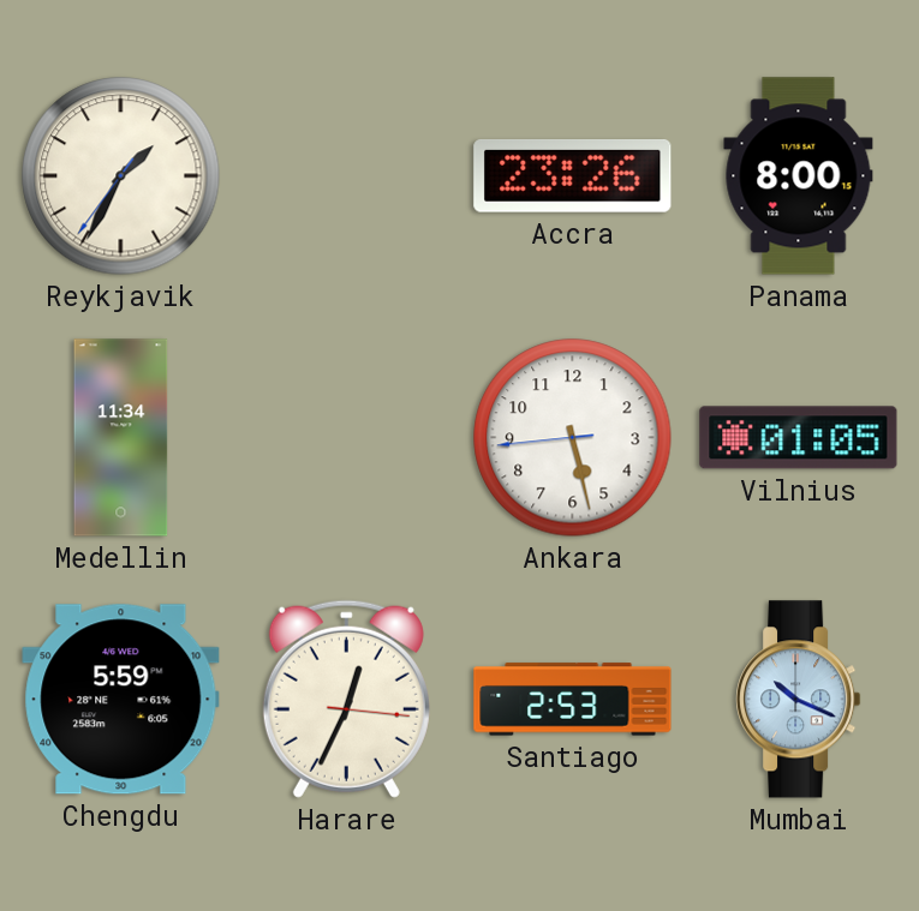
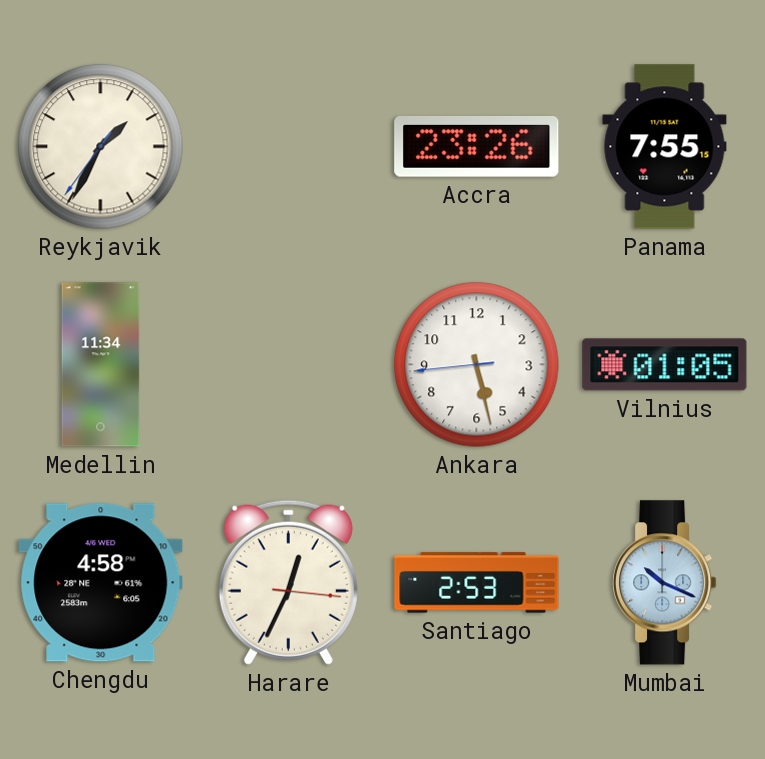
Panama: 8:00 -> 7:55 (665, 147)
Chengdu: 5:59 -> 4:58 (101, 583)
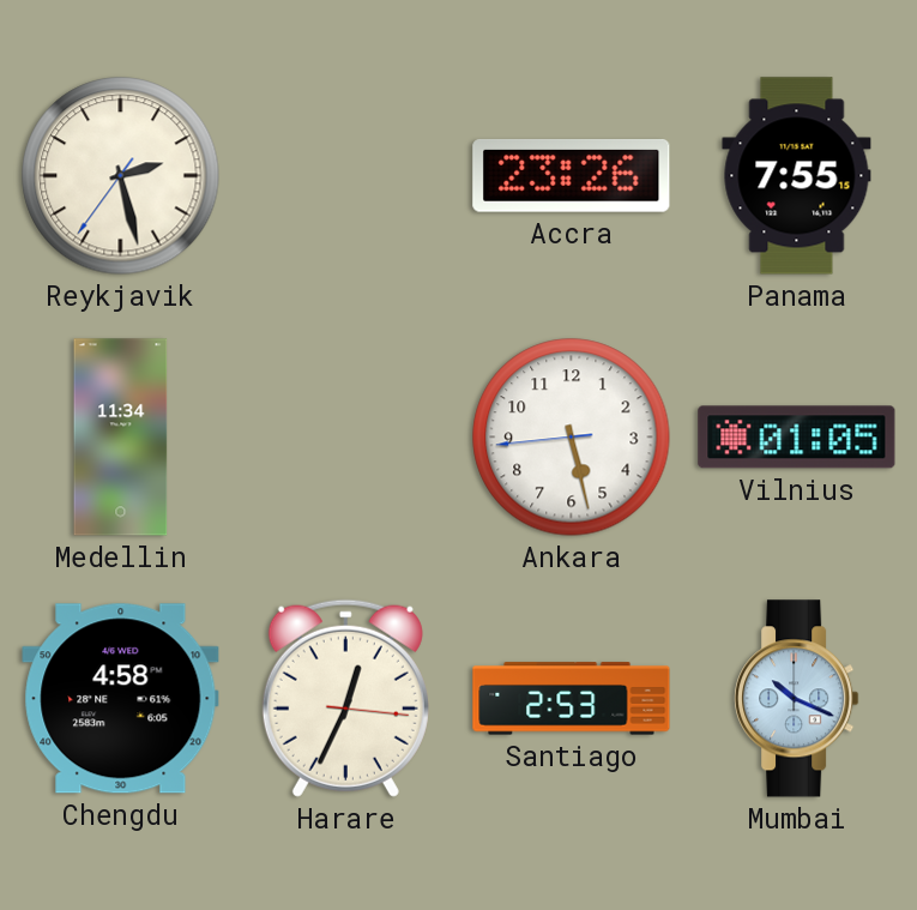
Reykjavik: 1:34 -> 2:27 (121, 176)
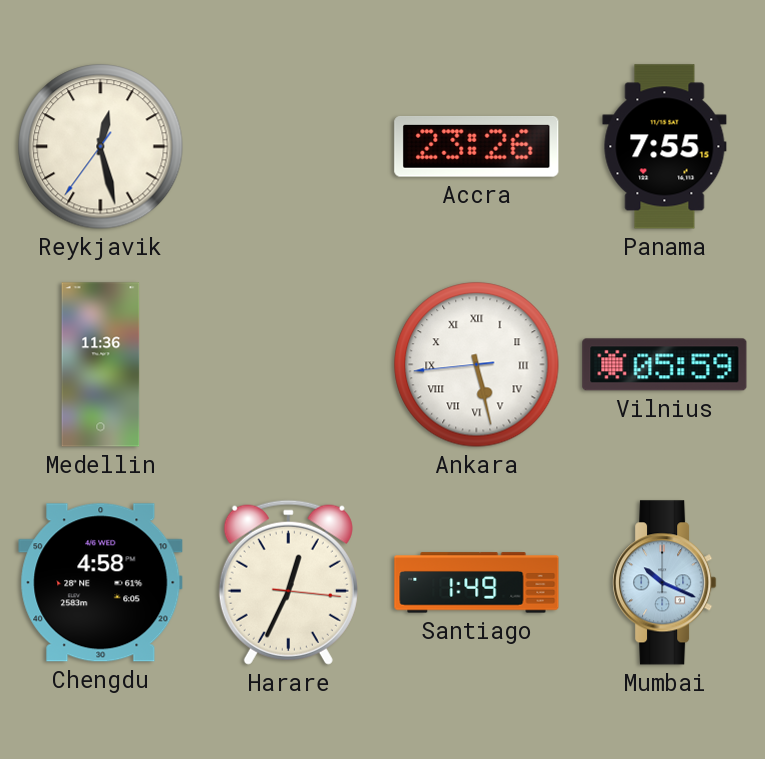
Reykjavik: 2:27 -> 12:27 (101, 147)
Medellin: 11:34 -> 11:36 (101, 365)
Ankara numerals: Arabic -> Roman (477, 365)
Vilnius: 01:05 -> 05:59 (665, 365)
Santiago: 2:53 -> 1:49 (477, 583)
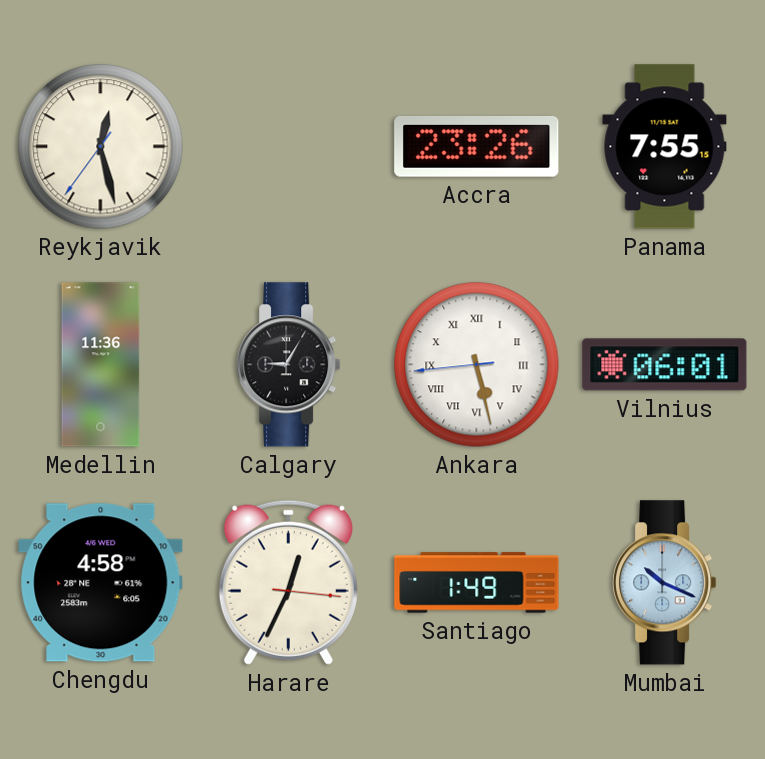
Calgary: none -> 9:05 (289, 365)
Vilnius: 05:59 -> 06:01 (665, 365)
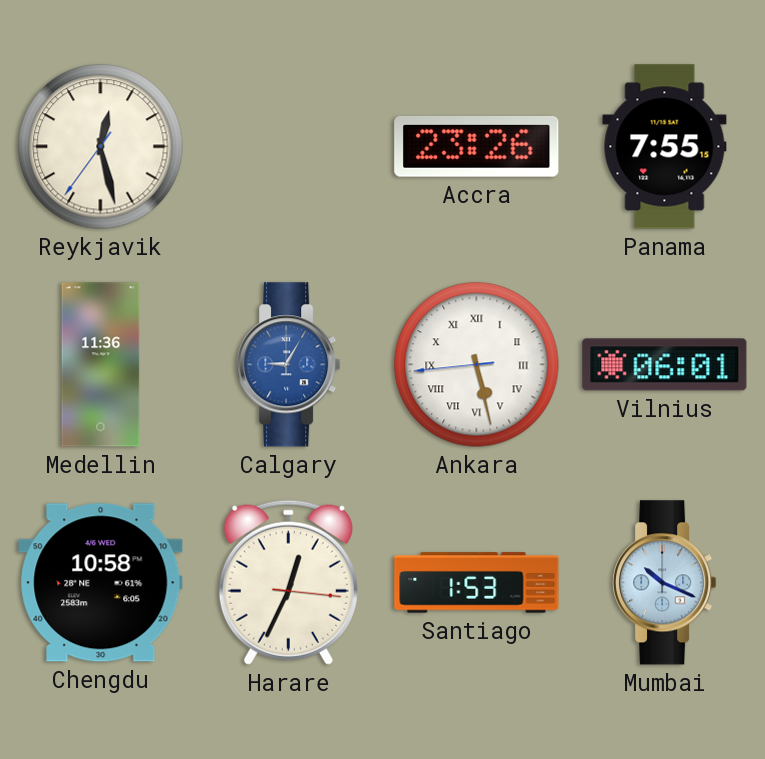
Calgary dial: black -> blue (289, 365)
Chengdu: 4:58 -> 10:58 (101, 583)
Santiago: 1:49 -> 1:53 (477, 583)
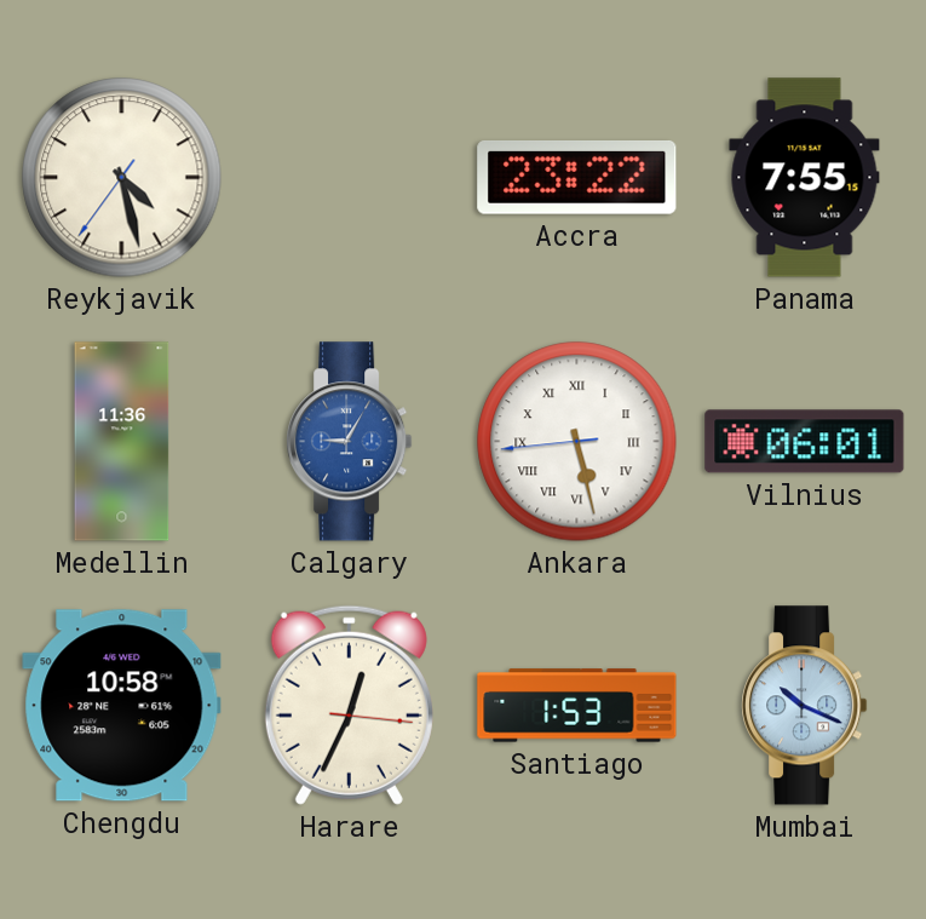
Reykjavik: 12:27 -> 4:27 (122, 178)
Accra: 23:26 -> 23:22 (577, 177)
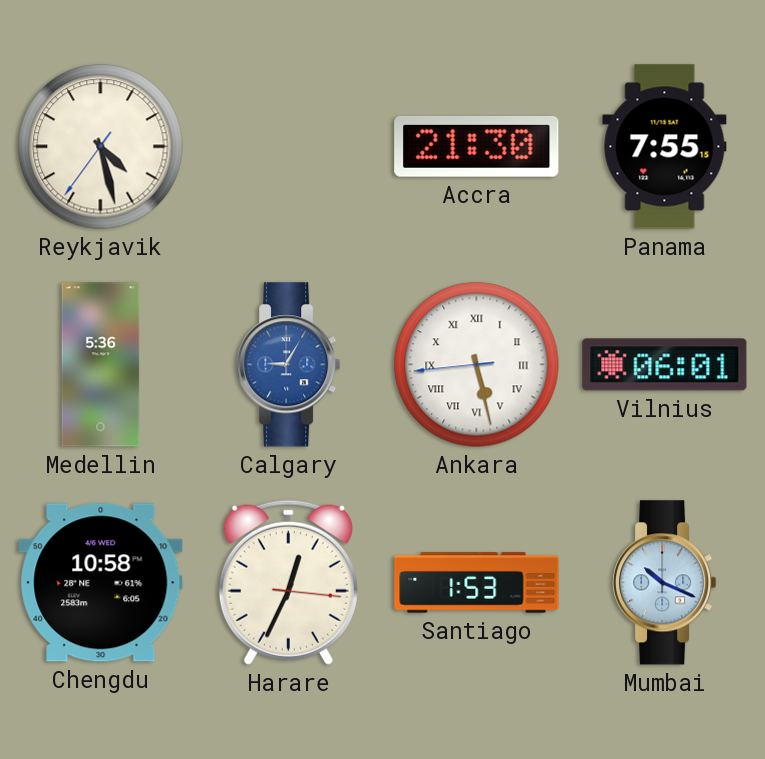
Accra: 23:22 -> 21:30 (477, 146)
Medellin: 11:36 -> 5:36 (101, 365)
